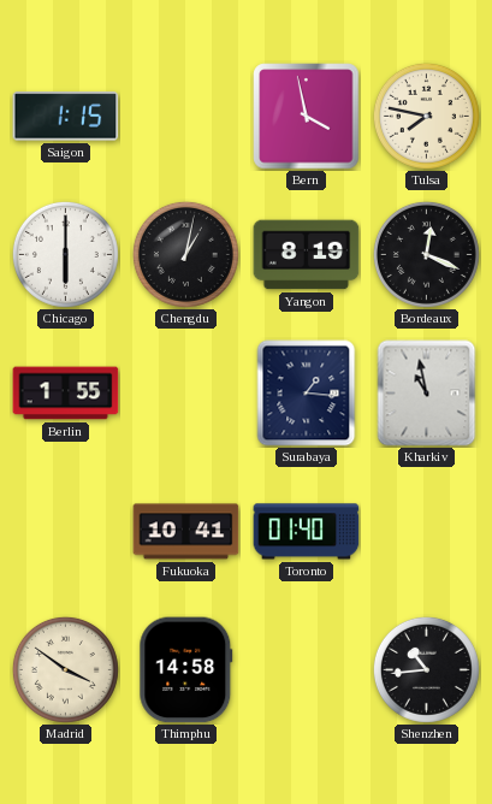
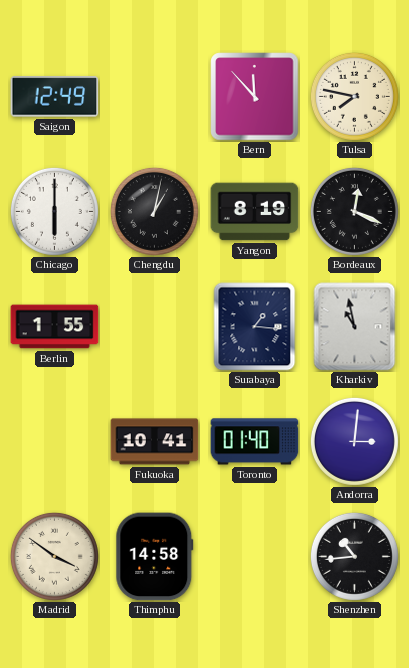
Saigon: 1:15 -> 12:49 (55, 97)
Bern: 3:58 -> 11:53 (255, 97)
Andorra: none -> 3:01 (354, 441)
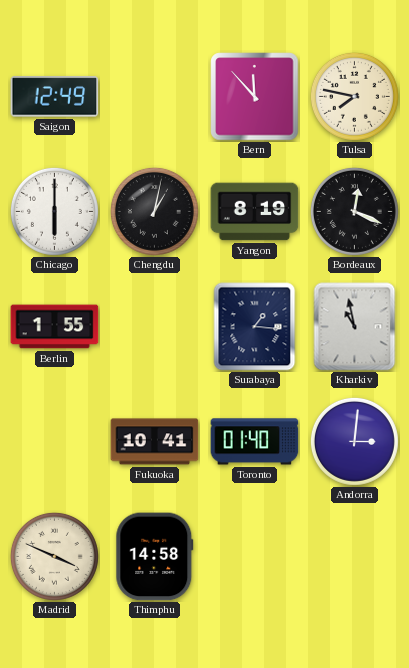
Madrid: 3:51 -> 3:49 (54, 556)
Shenzhen: 10:44 -> none (354, 556)
